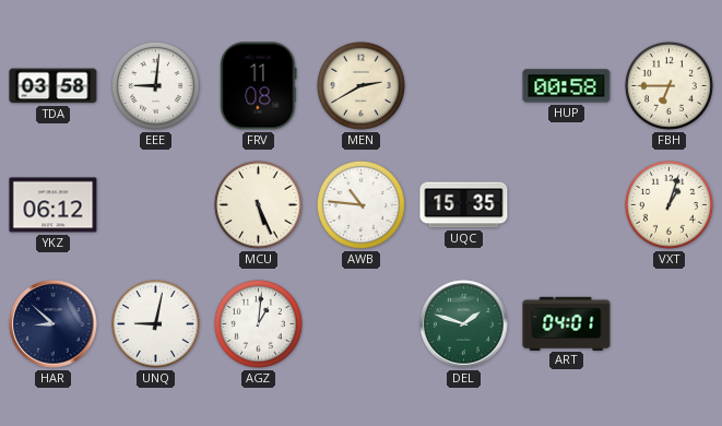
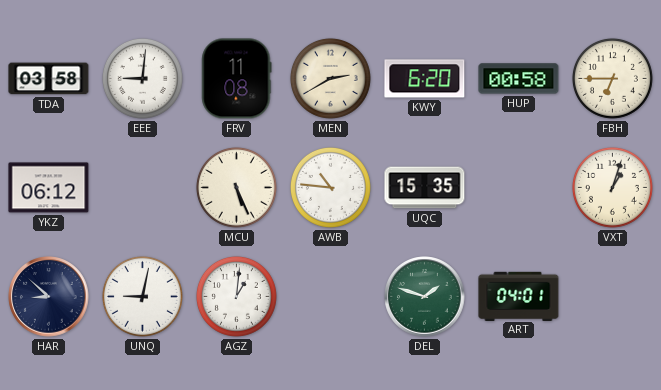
KWY: none -> 6:20 (425, 79)
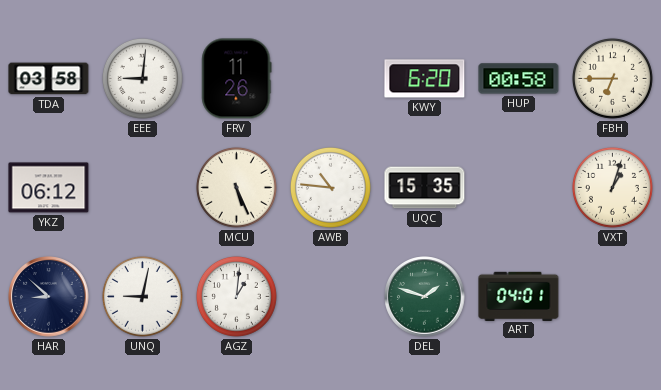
FRV: 11:08 -> 11:26 (237, 79)
MEN: 2:40 -> none (330, 78)
